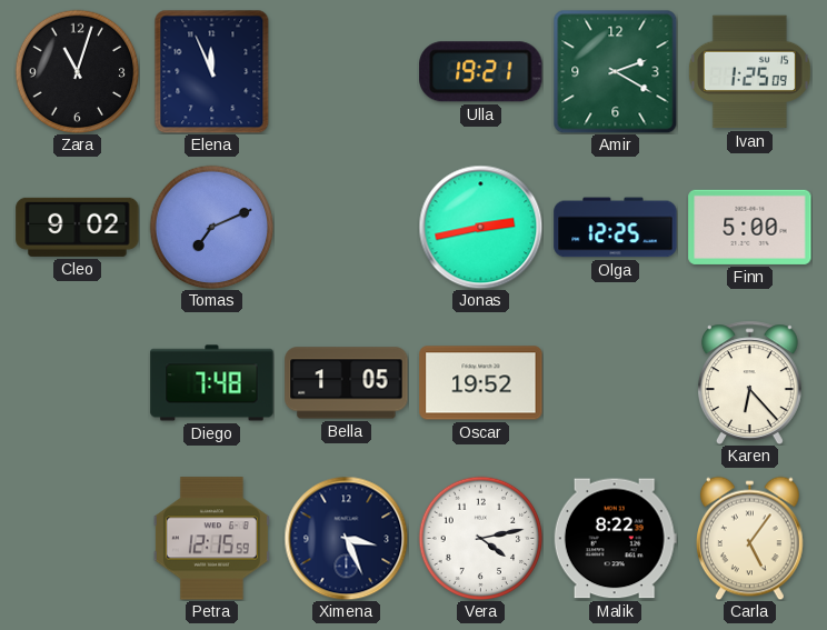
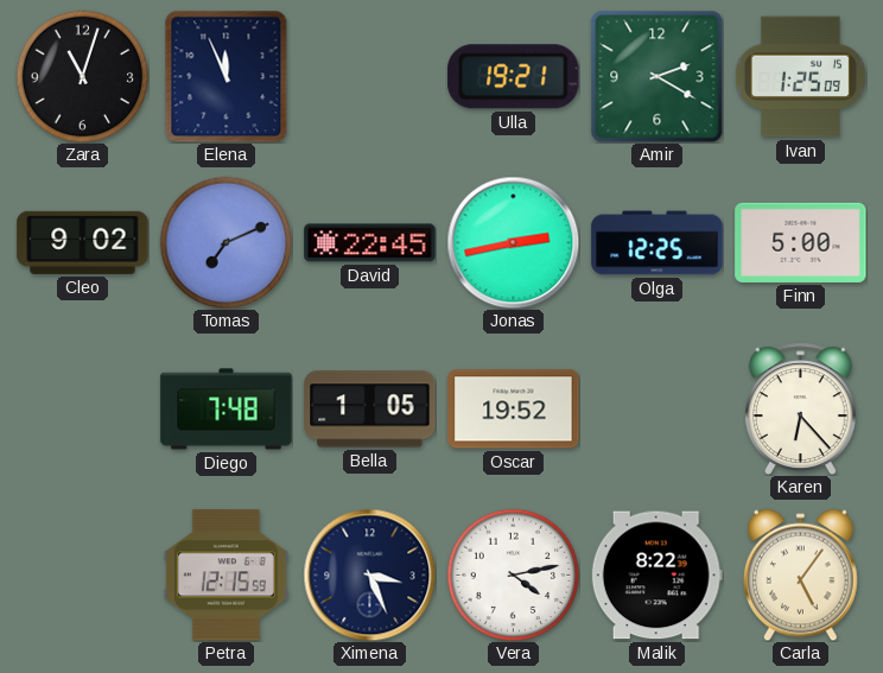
David: none -> 22:45 (370, 243)
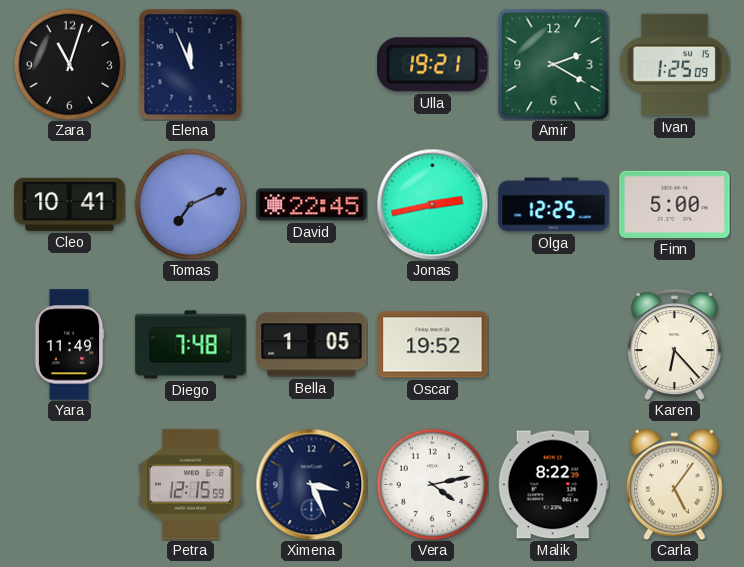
Cleo: 9:02 -> 10:41 (70, 204)
Yara: none -> 11:49 (69, 345)
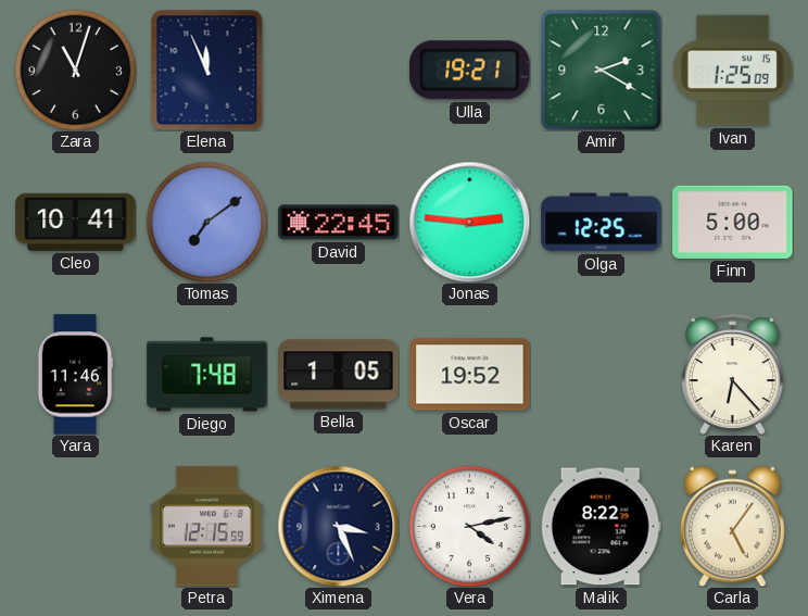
Tomas: 7:11 -> 7:09 (206, 222)
Jonas: 2:43 -> 2:46 (469, 222)
Yara: 11:49 -> 11:46 (75, 375)
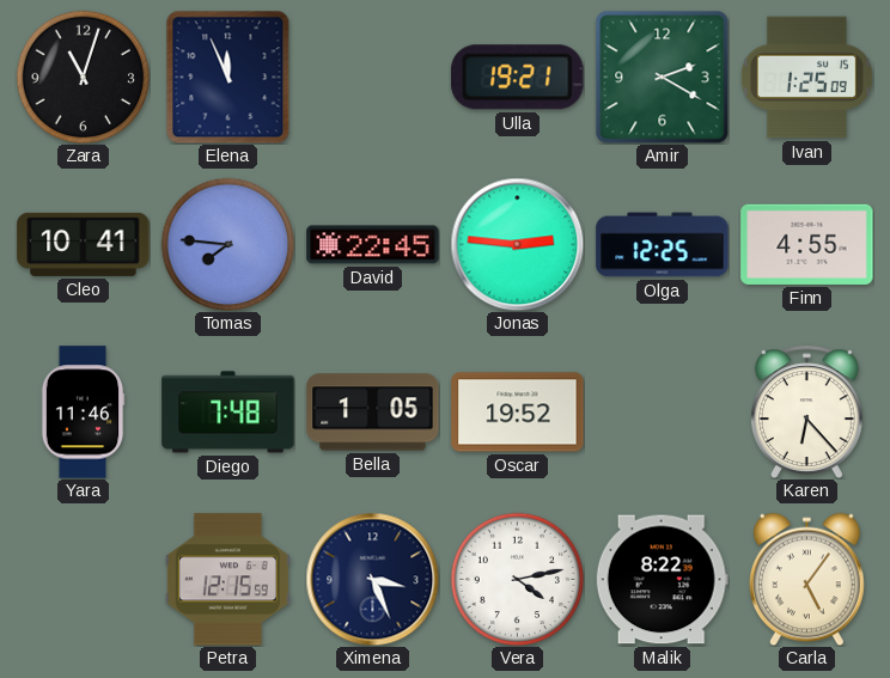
Tomas: 7:09 -> 7:46 (227, 244)
Finn: 5:00 -> 4:55 (807, 244)
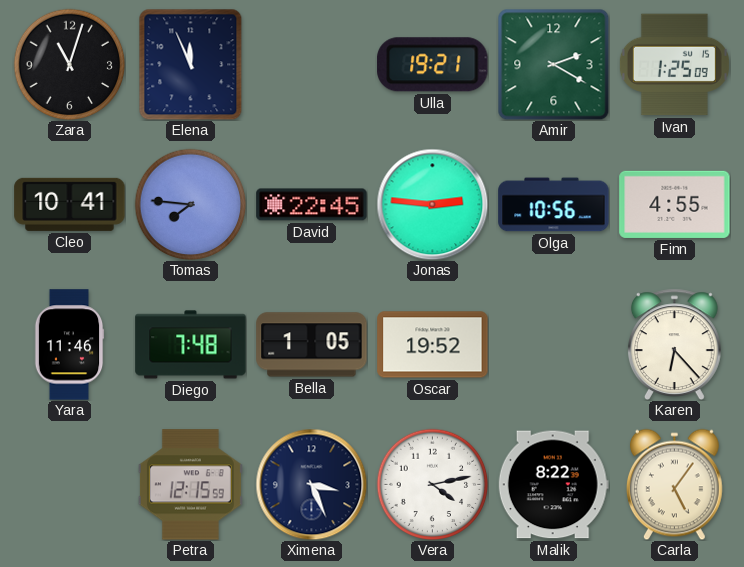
Olga: 12:25 -> 10:56 (554, 205)
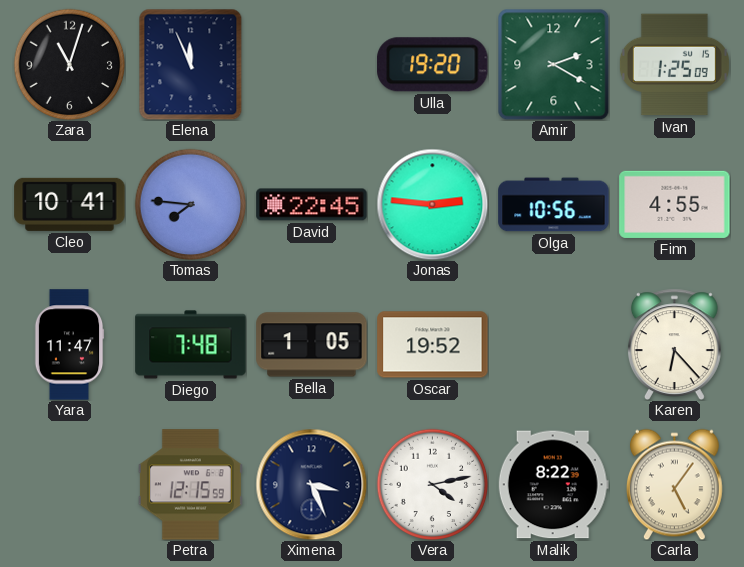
Ulla: 19:21 -> 19:20 (433, 65)
Yara: 11:46 -> 11:47 (69, 345)
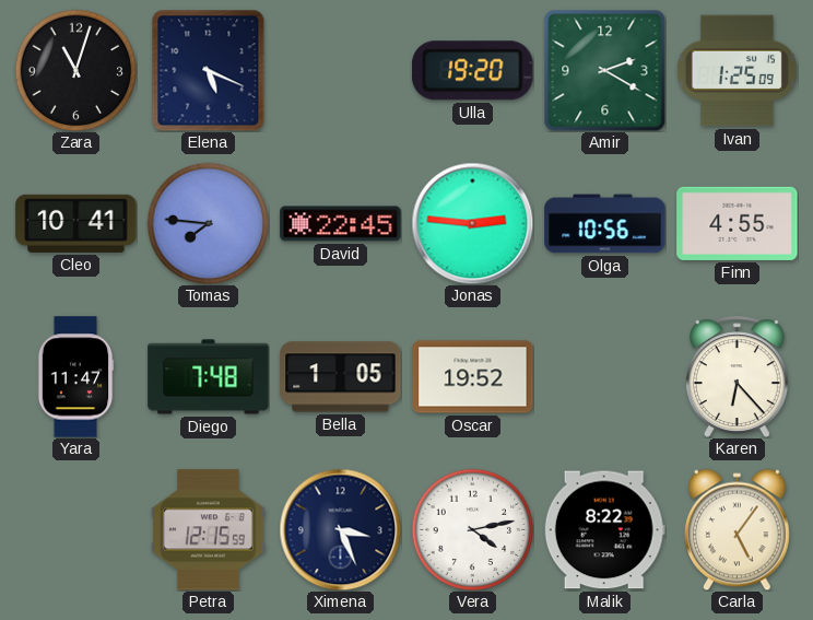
Elena: 11:56 -> 5:19 (209, 70)
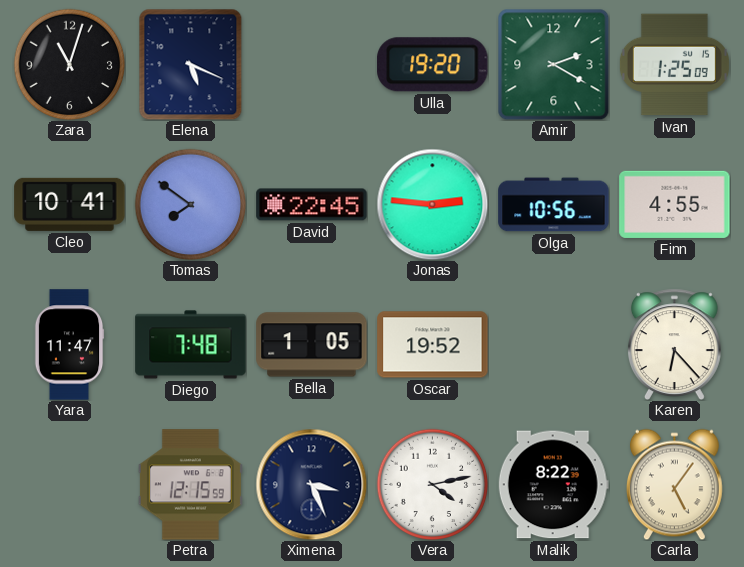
Tomas: 7:46 -> 7:51 (190, 204)
